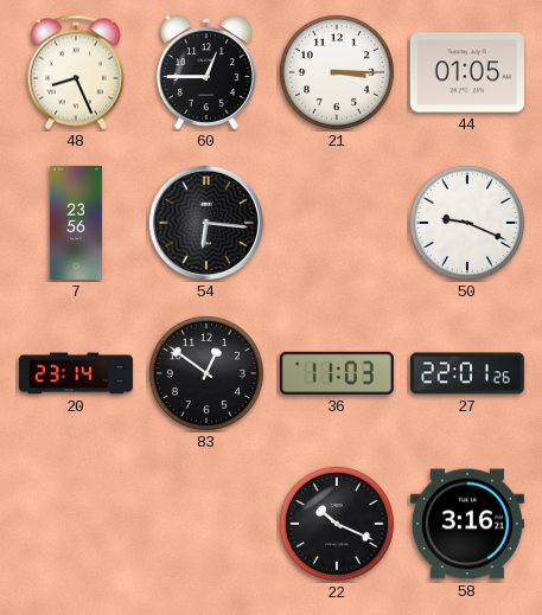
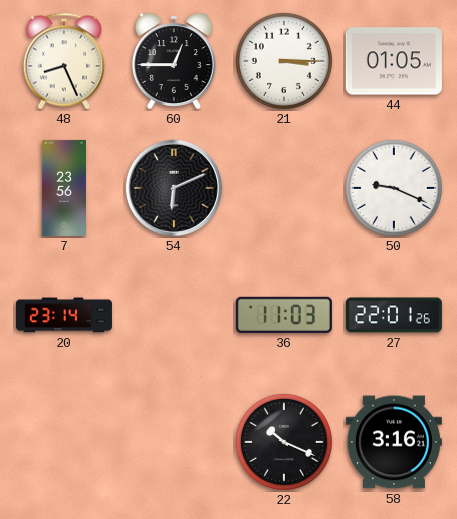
54: 6:16 -> 6:11 (174, 188)
83: 12:51 -> none (206, 373)
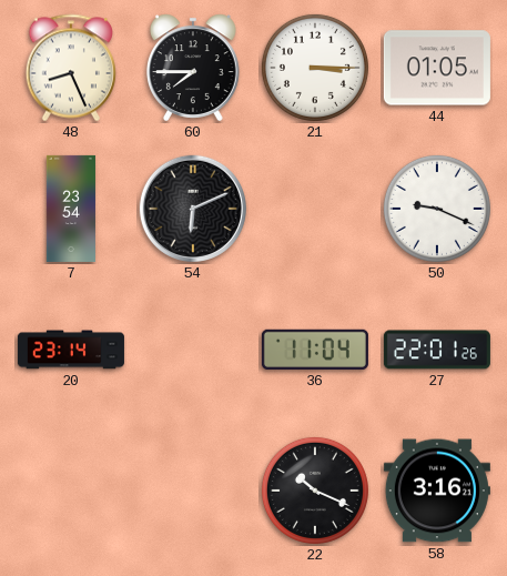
60: 12:45 -> 7:45 (193, 68)
7: 23:56 -> 23:54 (70, 209)
36: 11:03 -> 11:04 (315, 350)
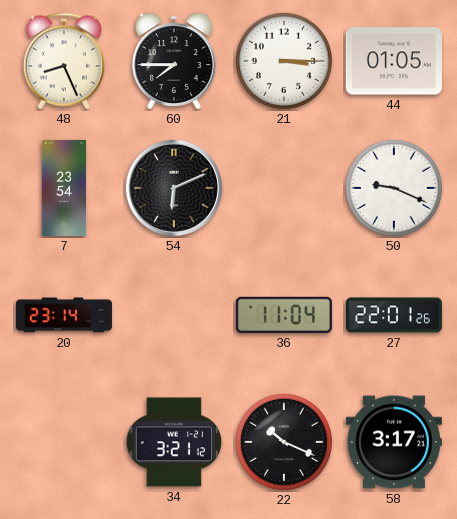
34: none -> 3:21 (174, 442)
58: 3:16 -> 3:17 (394, 442)
